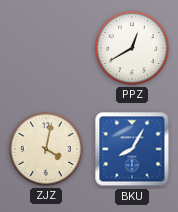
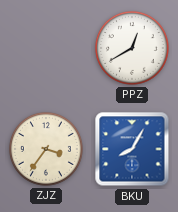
ZJZ: 4:02 -> 3:36 (46, 149)
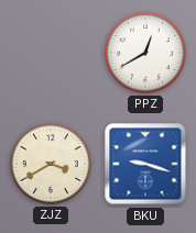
ZJZ: 3:36 -> 3:40 (51, 164)
BKU: 8:05 -> 9:18 (145, 164)
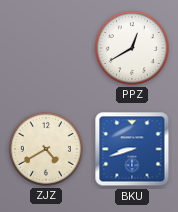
ZJZ: 3:40 -> 4:40 (46, 149)
BKU: 9:18 -> 8:42 (132, 149)
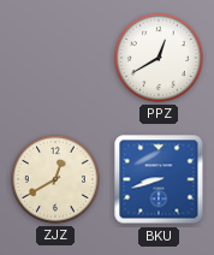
ZJZ: 4:40 -> 12:40 (55, 179)
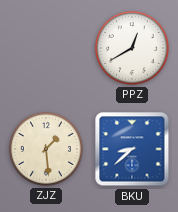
ZJZ: 12:40 -> 1:29 (46, 149)
BKU: 8:42 -> 8:38 (132, 149)
